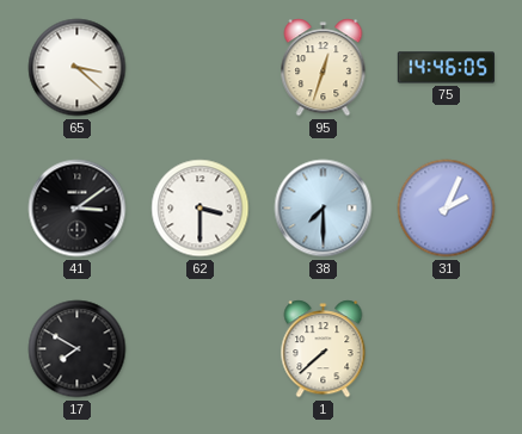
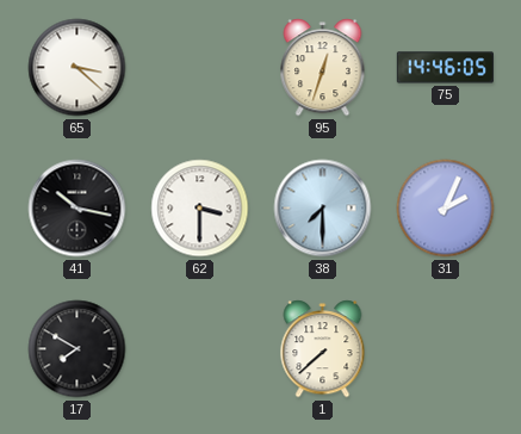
41: 3:09 -> 10:17 (77, 209)
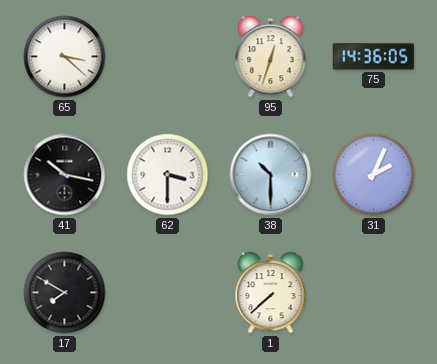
75: 14:46 -> 14:36 (373, 57)
38: 7:30 -> 10:30 (271, 175)
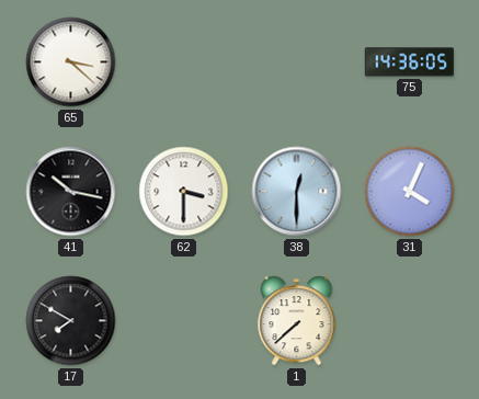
95: 12:33 -> none (271, 57)
38: 10:30 -> 12:30 (297, 192)
31: 2:04 -> 4:04 (410, 192)
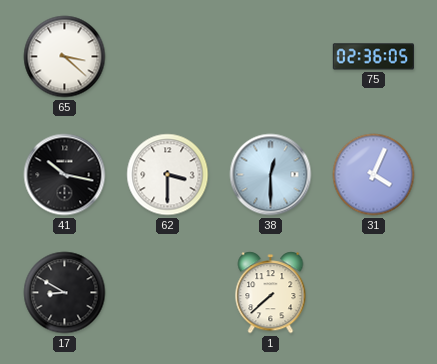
75: 14:36 -> 02:36 (373, 57)
17: 7:50 -> 8:50 (65, 293)
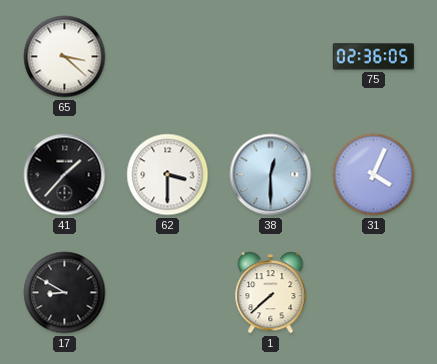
41: 10:17 -> 1:37 (65, 175)
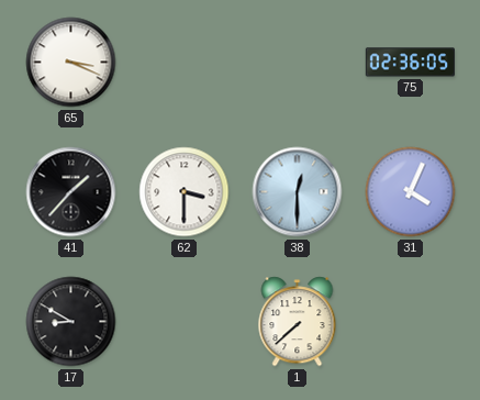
65: 3:22 -> 3:19 (71, 63)
